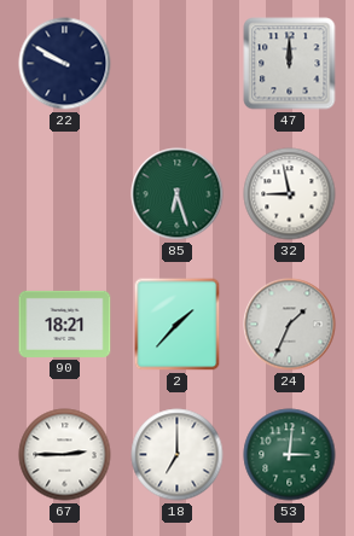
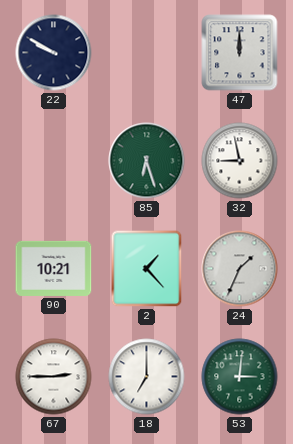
90: 18:21 -> 10:21 (54, 268)
2: 1:37 -> 1:23 (147, 269)
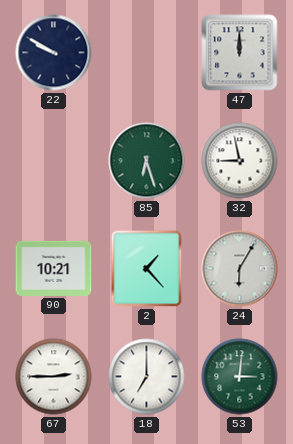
24: 1:34 -> 6:05 (240, 269)
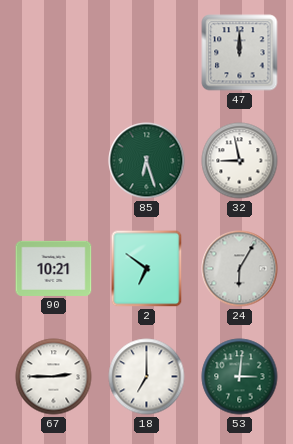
22: 9:50 -> none (54, 53)
2: 1:23 -> 6:51 (147, 269)
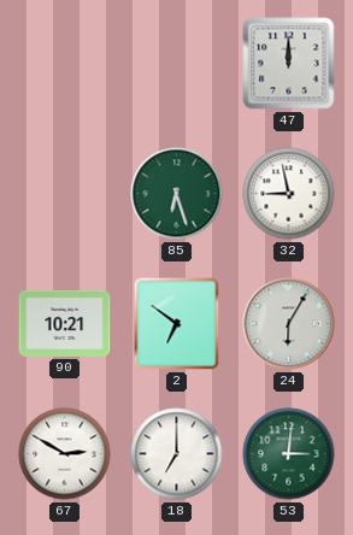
67: 2:45 -> 2:50 (65, 454)
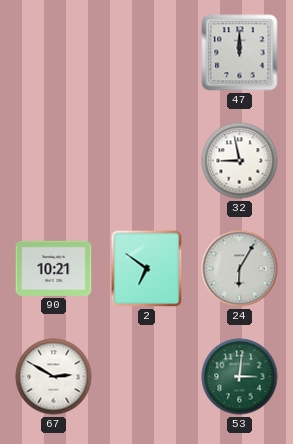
85: 6:27 -> none (177, 194)
18: 7:00 -> none (177, 454)
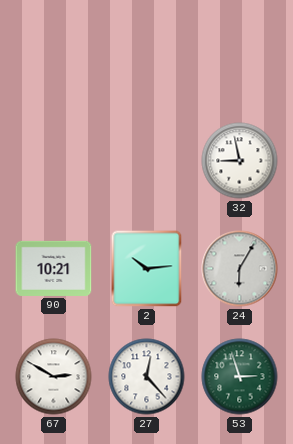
47: 12:00 -> none (240, 53)
2: 6:51 -> 10:14 (147, 269)
27: none -> 12:23 (147, 377)
53: 3:01 -> 2:57 (240, 377)
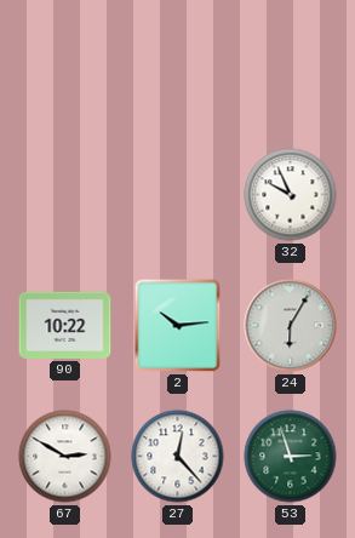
32: 8:58 -> 9:56 (291, 195)
90: 10:21 -> 10:22 (65, 325)
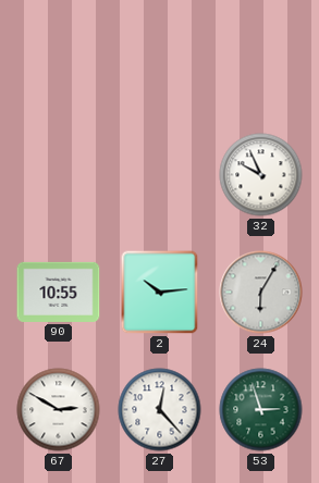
90: 10:22 -> 10:55 (59, 292)
